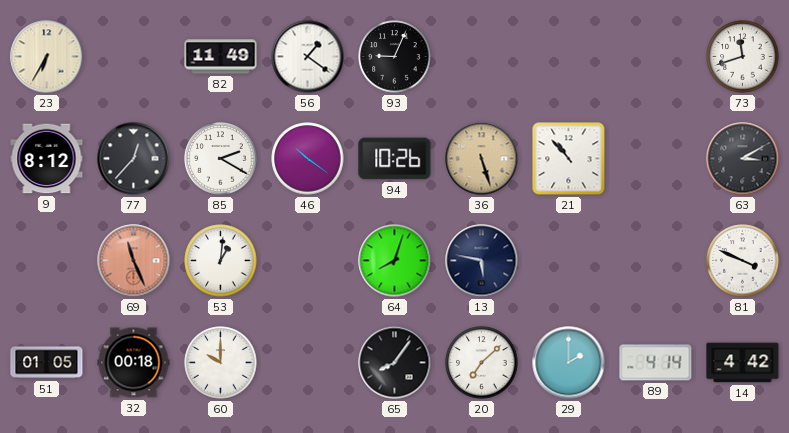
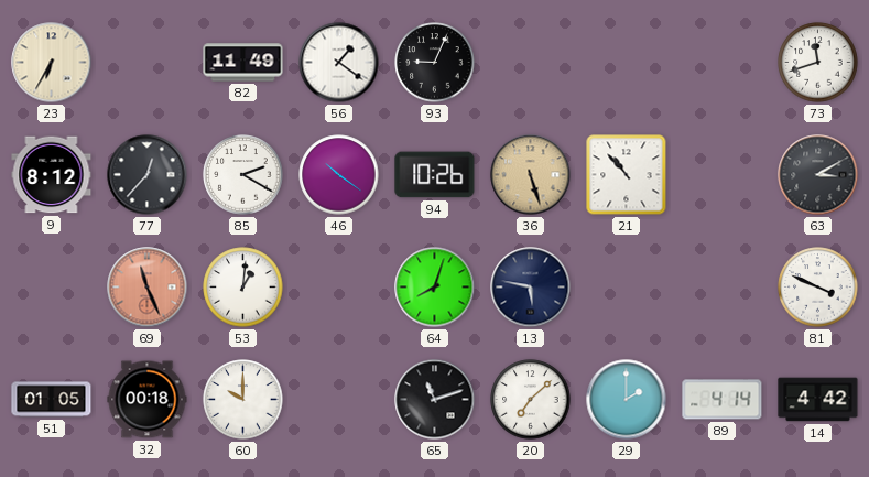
65: 8:06 -> 11:12 (435, 400)
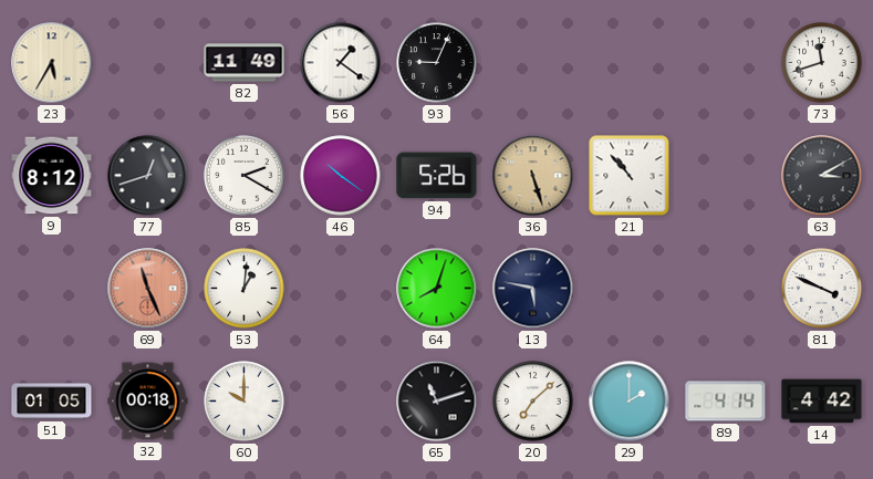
23: 6:35 -> 5:35 (52, 63)
77: 12:37 -> 12:42 (148, 176)
94: 10:26 -> 5:26 (437, 176)
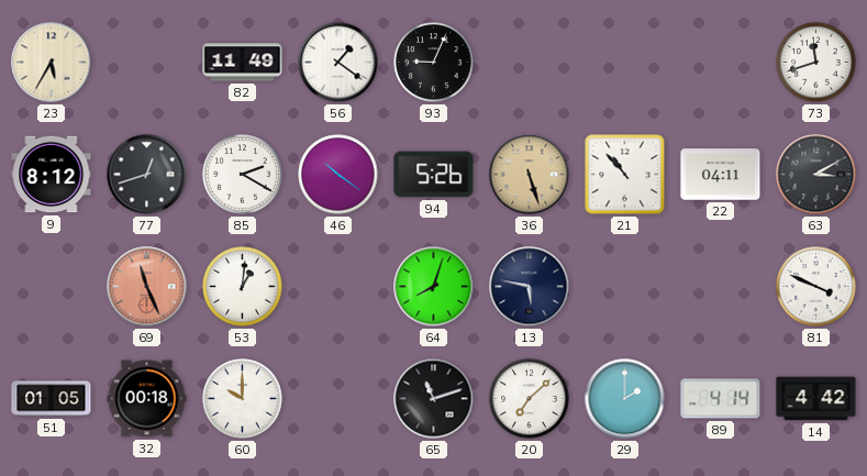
22: none -> 04:11 (721, 175)
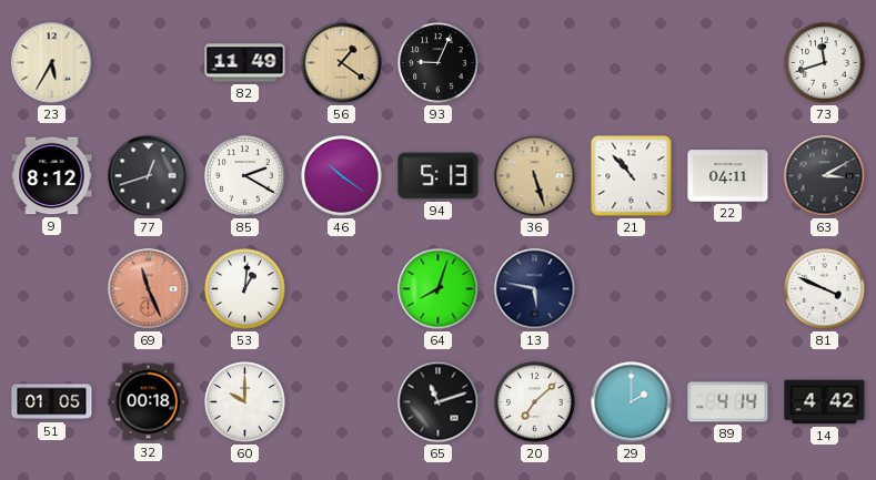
56 dial: white -> champagne (342, 63)
94: 5:26 -> 5:13 (439, 176)
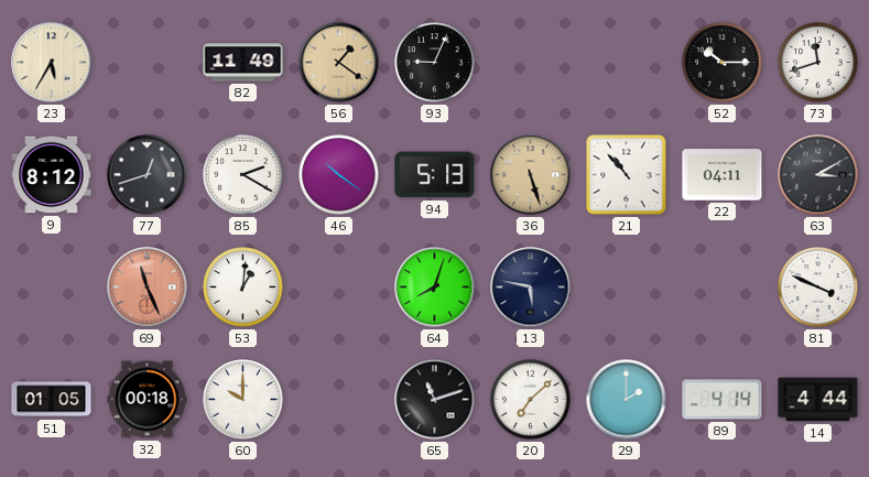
52: none -> 10:15 (723, 63)
14: 4:42 -> 4:44 (818, 400)
